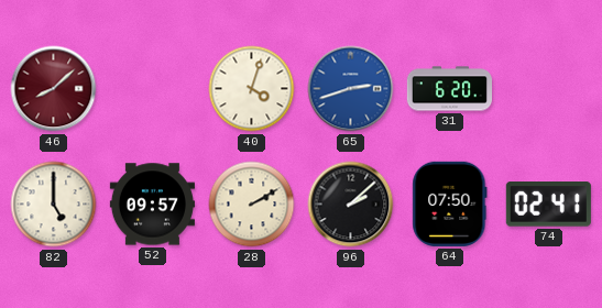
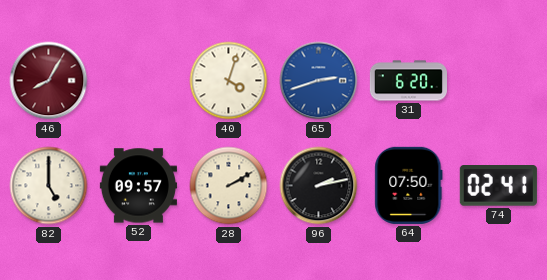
46: 8:08 -> 8:05 (49, 81)
96: 2:08 -> 2:13 (319, 186)
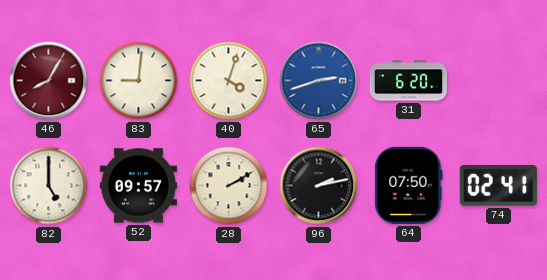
83: none -> 9:01 (139, 81)
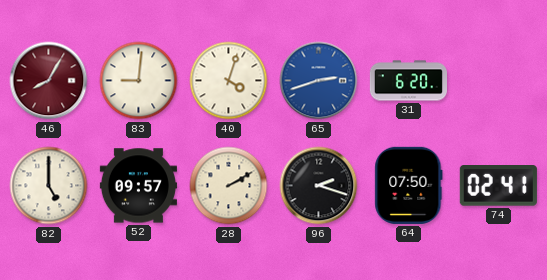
96: 2:13 -> 2:18 (319, 186)
